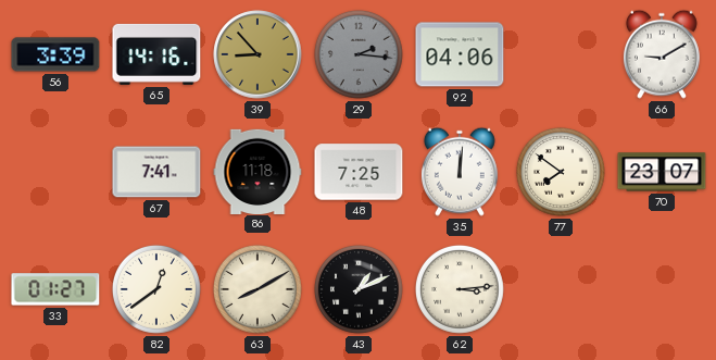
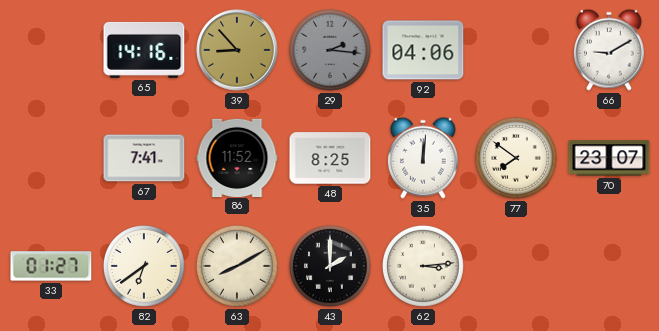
56: 3:39 -> none (55, 54)
86: 11:18 -> 11:52 (237, 157)
48: 7:25 -> 8:25 (330, 158)
82: 12:39 -> 6:39 (144, 266)
43: 1:11 -> 2:00 (330, 266)
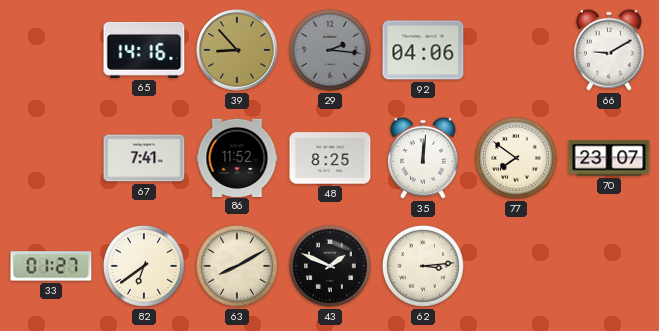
43: 2:00 -> 1:49 (330, 266)
